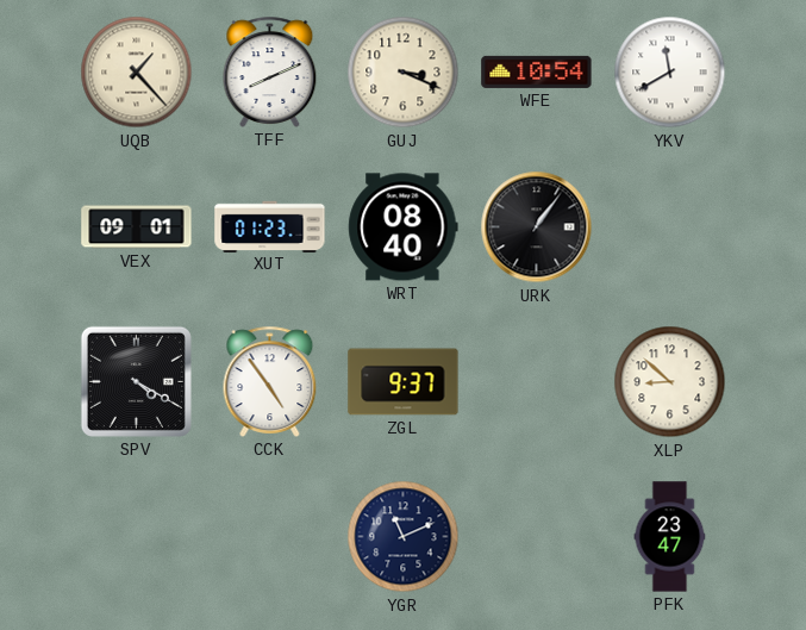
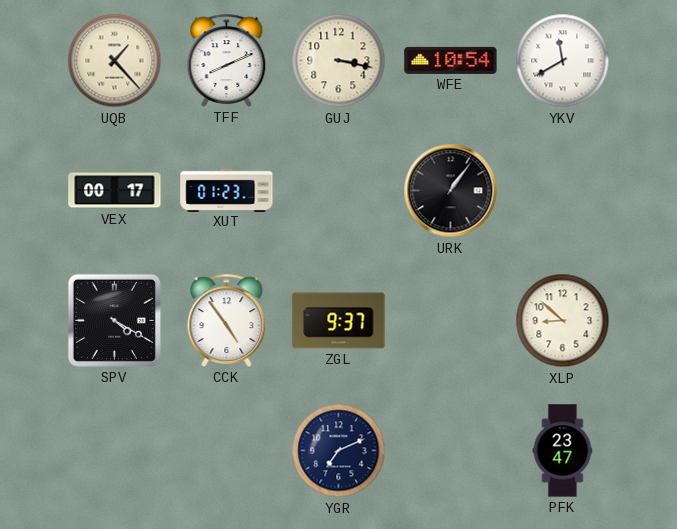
GUJ: 3:19 -> 3:17 (339, 61)
VEX: 09:01 -> 00:17 (115, 191)
WRT: 08:40 -> none (404, 227)
YGR: 11:11 -> 7:11 (339, 451)
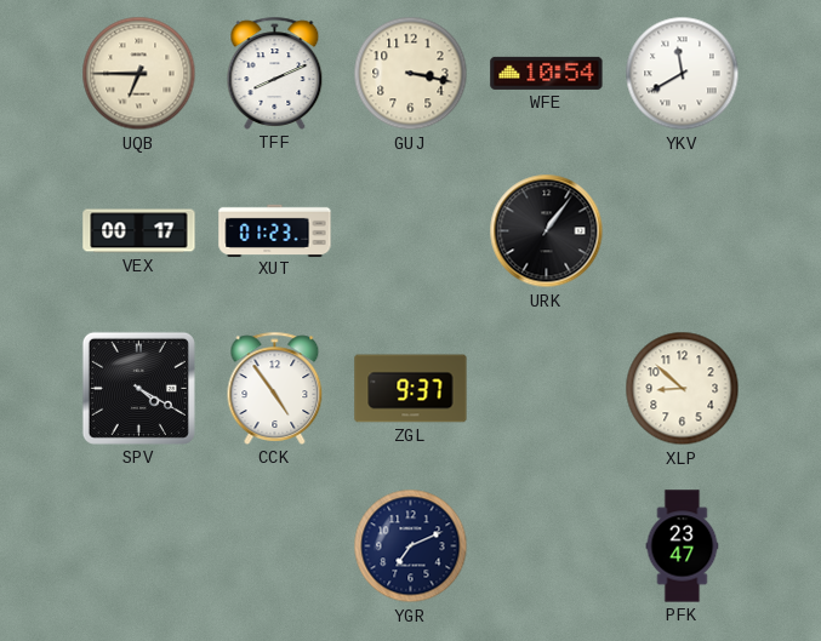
UQB: 1:23 -> 6:45 (139, 74)
